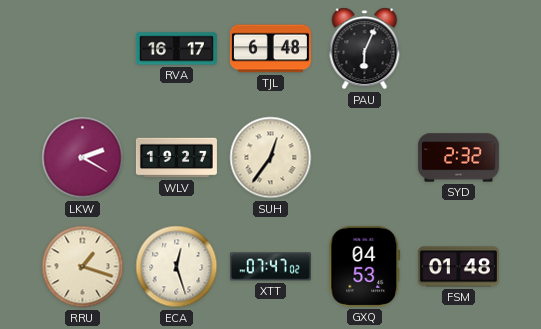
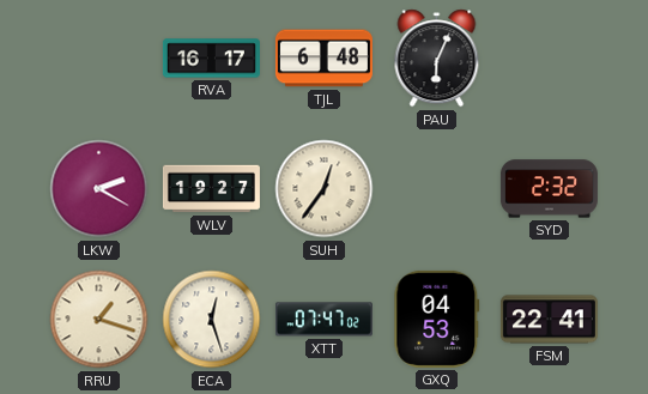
FSM: 01:48 -> 22:41 (549, 320)
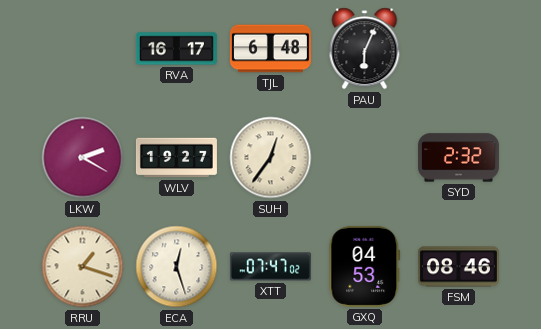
FSM: 22:41 -> 08:46 (458, 267)
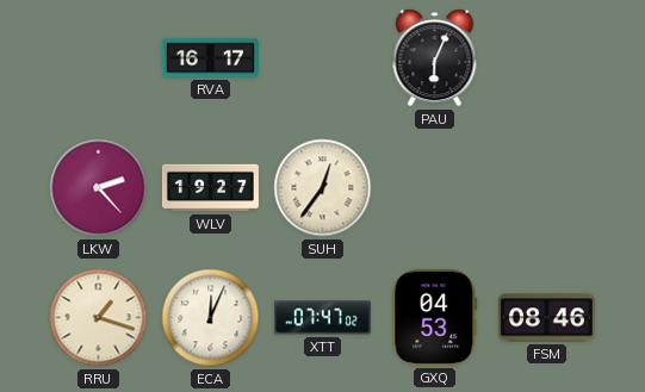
TJL: 6:48 -> none (270, 49)
LKW: 2:20 -> 2:23 (99, 188)
SYD: 2:32 -> none (458, 158)
ECA: 12:27 -> 12:04 (211, 318)
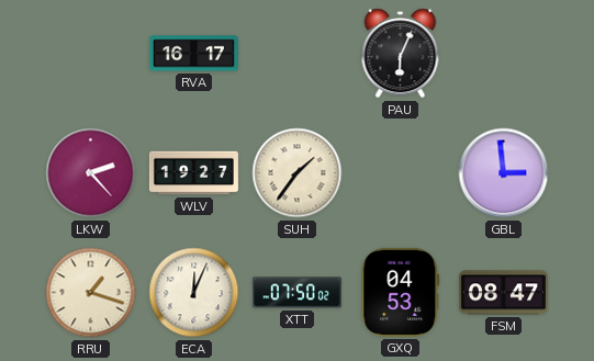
SUH: 12:36 -> 1:36 (298, 173)
GBL: none -> 2:59 (504, 173)
XTT: 07:47 -> 07:50 (296, 293)
FSM: 08:46 -> 08:47 (503, 293)
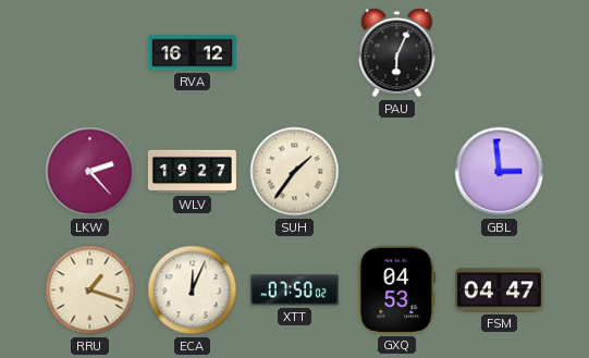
RVA: 16:17 -> 16:12 (192, 53)
FSM: 08:47 -> 04:47 (499, 291)
